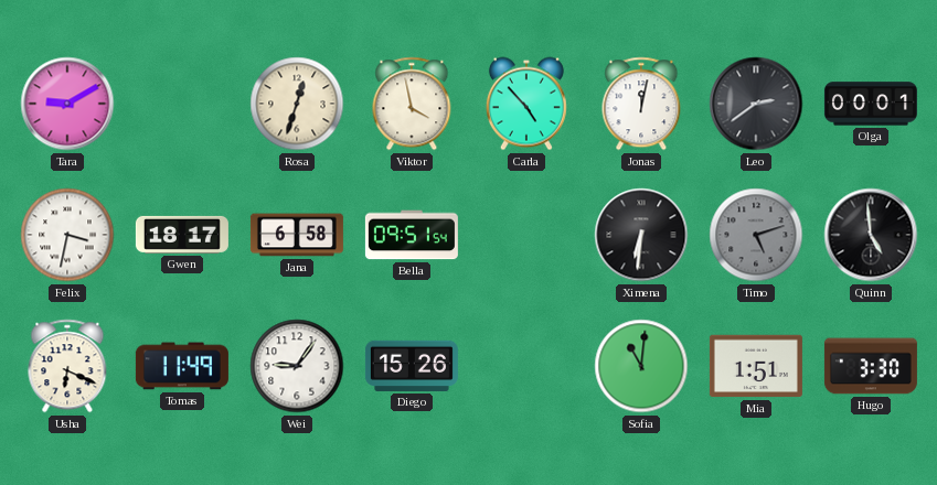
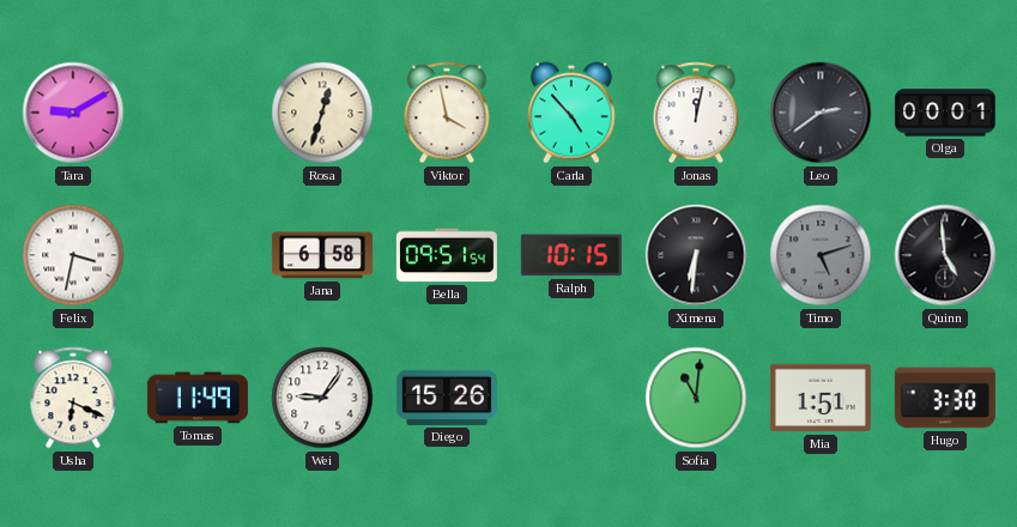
Gwen: 18:17 -> none (182, 235)
Ralph: none -> 10:15 (571, 255)
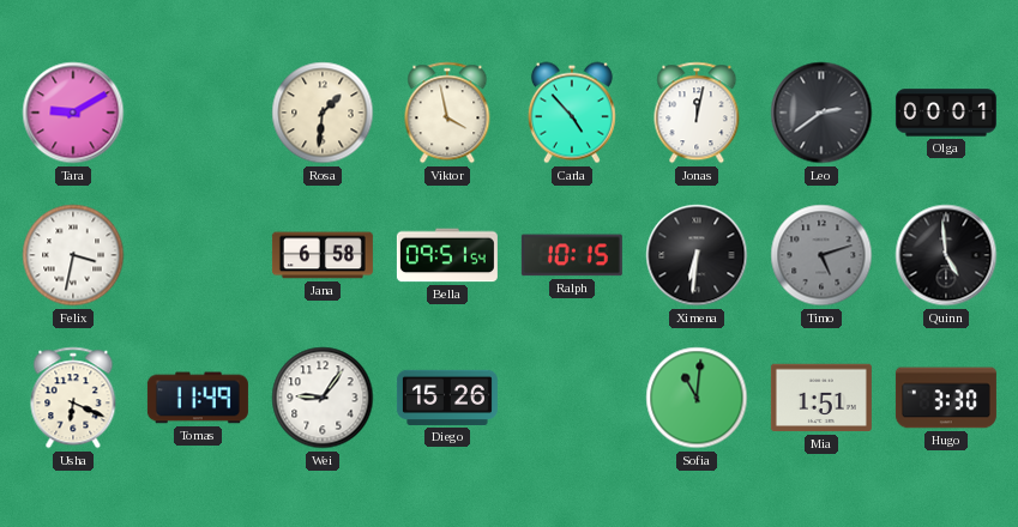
Rosa: 12:33 -> 1:31 (323, 113)
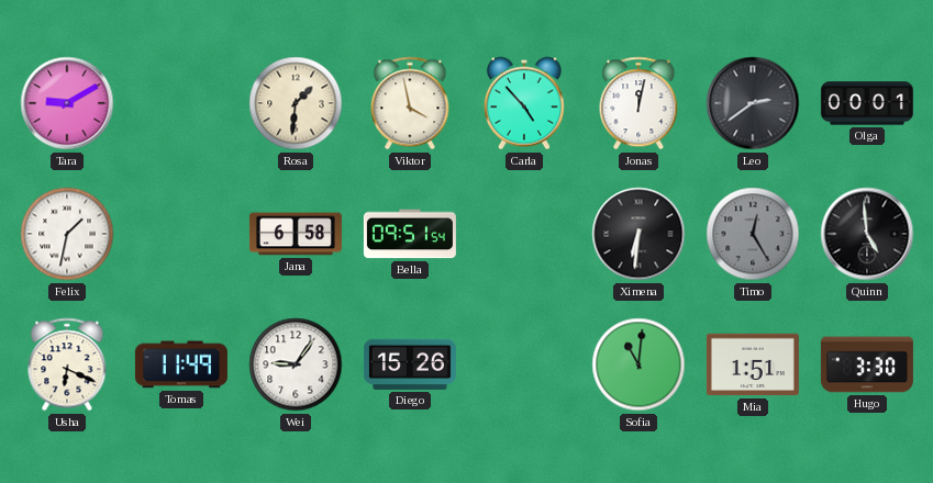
Felix: 3:32 -> 1:32 (67, 234)
Ralph: 10:15 -> none (572, 255)
Timo: 5:12 -> 12:25 (753, 234)
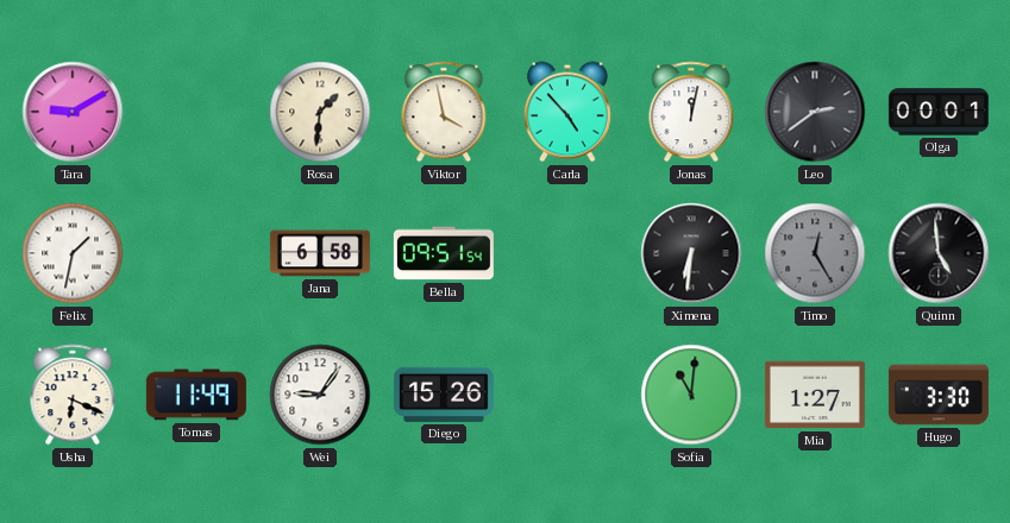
Mia: 1:51 -> 1:27 (815, 395)
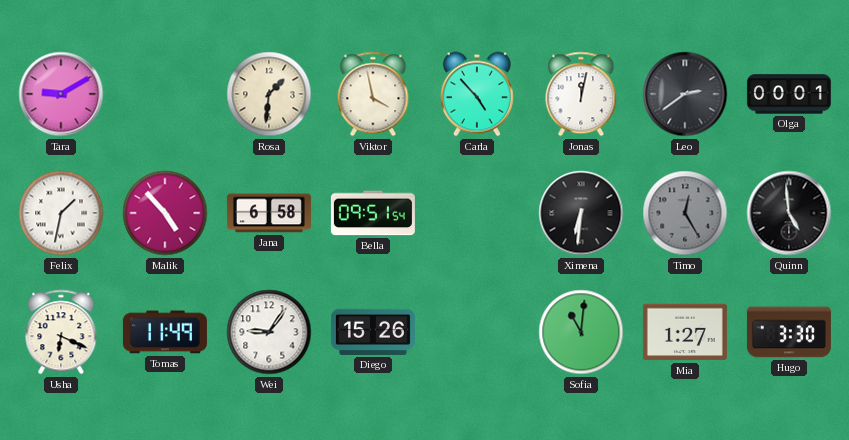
Malik: none -> 4:53 (165, 213)
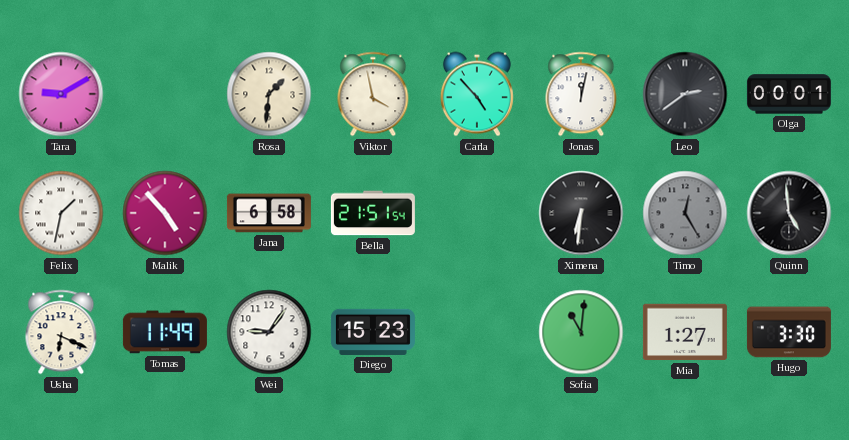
Bella: 09:51 -> 21:51 (373, 213)
Diego: 15:26 -> 15:23 (373, 332)
